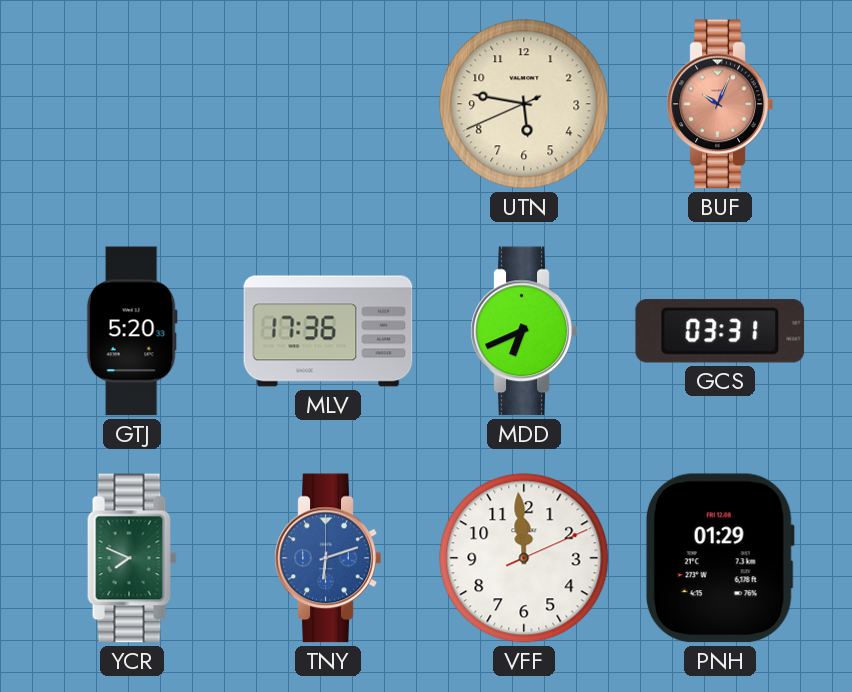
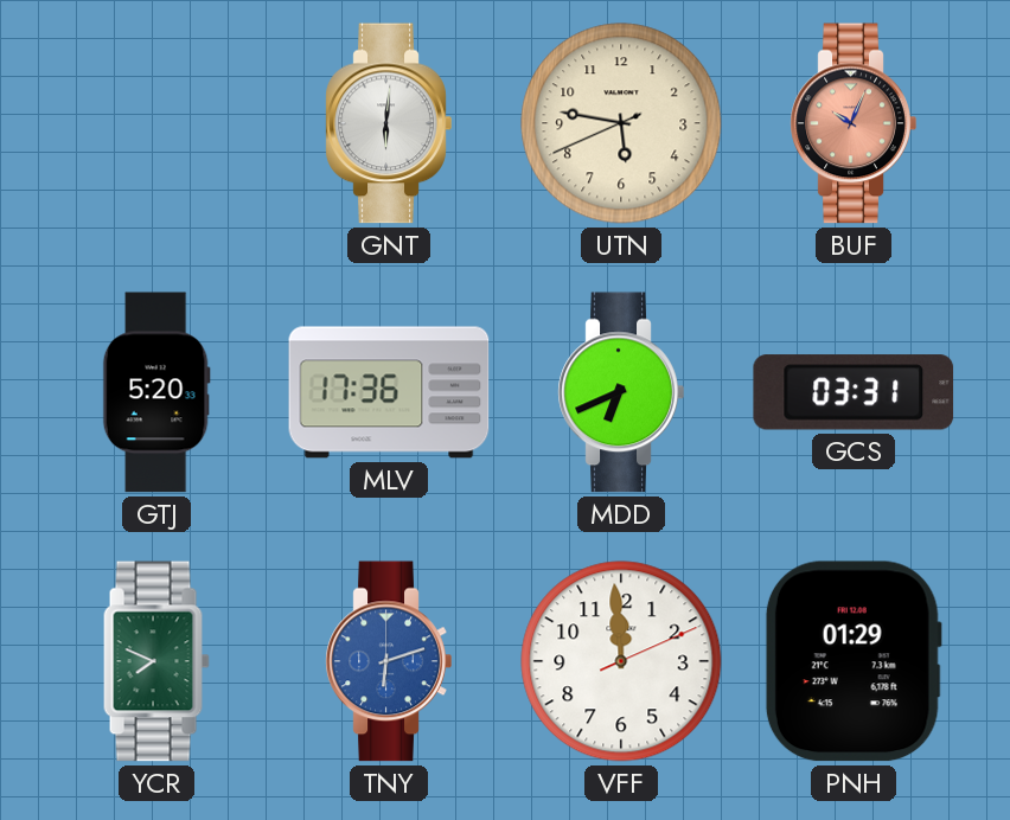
GNT: none -> 6:01 (389, 123)
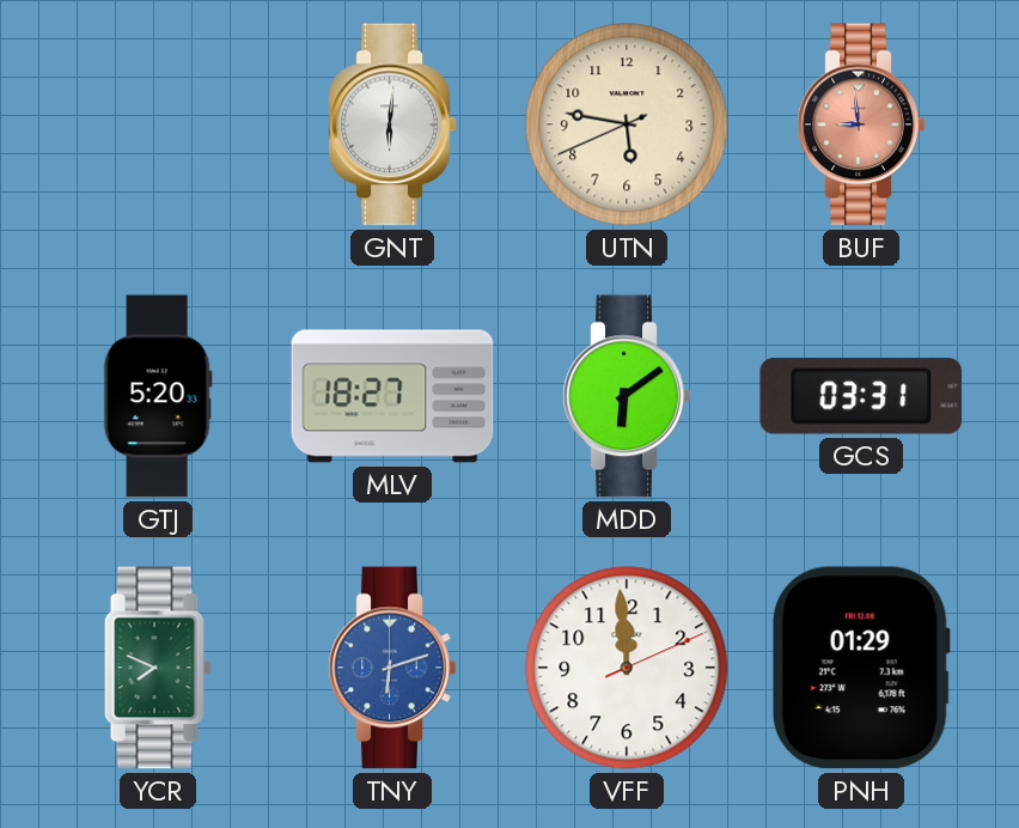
BUF: 10:04 -> 8:59 (861, 124)
MLV: 17:36 -> 18:27 (392, 396)
MDD: 6:41 -> 6:09 (627, 396)
